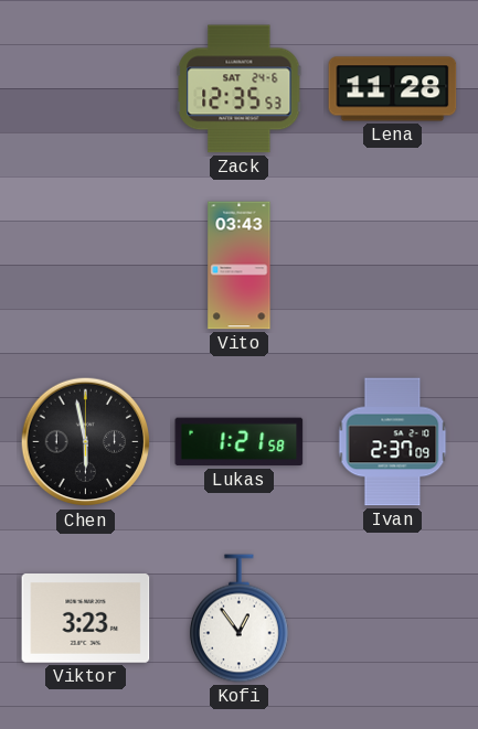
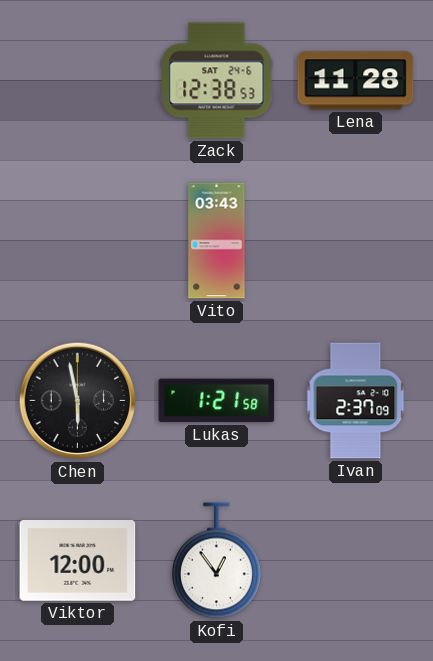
Zack: 12:35 -> 12:38 (217, 81)
Viktor: 3:23 -> 12:00 (78, 561)
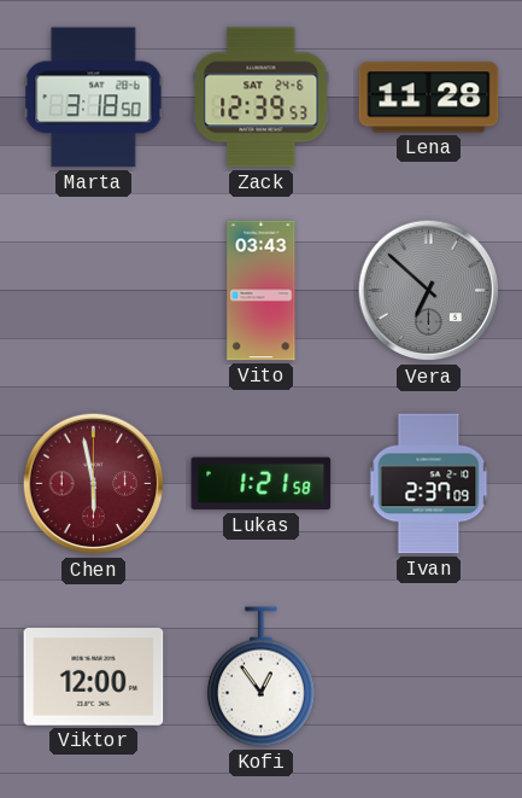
Marta: none -> 3:18 (94, 98)
Zack: 12:38 -> 12:39 (262, 98)
Vera: none -> 6:52 (429, 291)
Chen dial: black -> burgundy (94, 484)
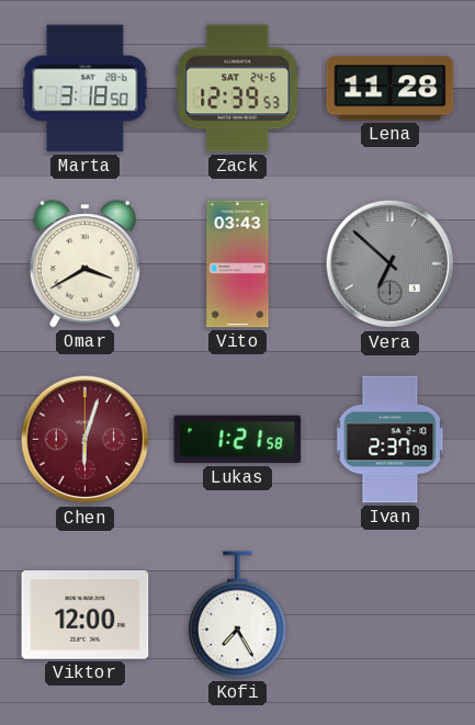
Omar: none -> 3:40 (84, 264)
Chen: 5:58 -> 6:03 (86, 440)
Kofi: 12:54 -> 7:25 (237, 615)
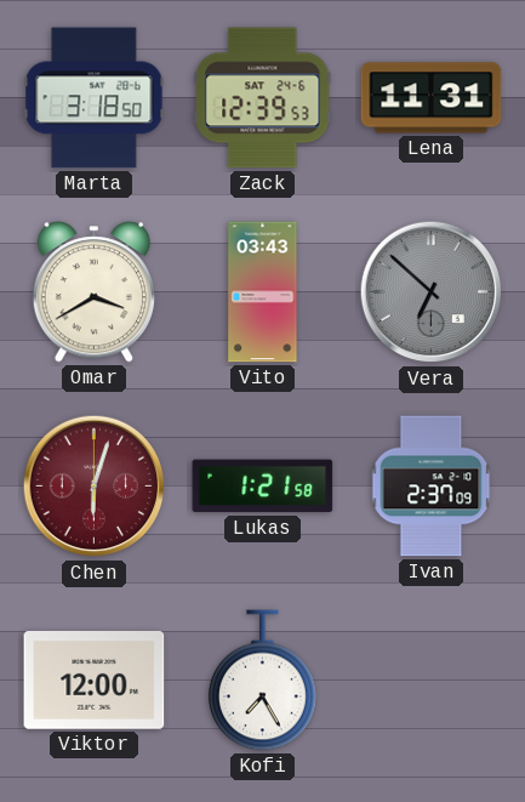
Lena: 11:28 -> 11:31 (432, 98)
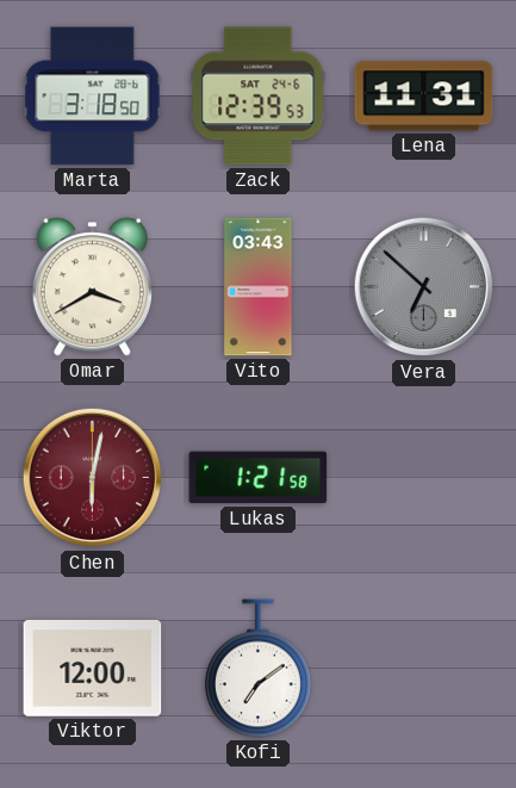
Chen: 6:03 -> 6:02 (93, 478)
Ivan: 2:37 -> none (432, 487)
Kofi: 7:25 -> 7:09 (257, 669)
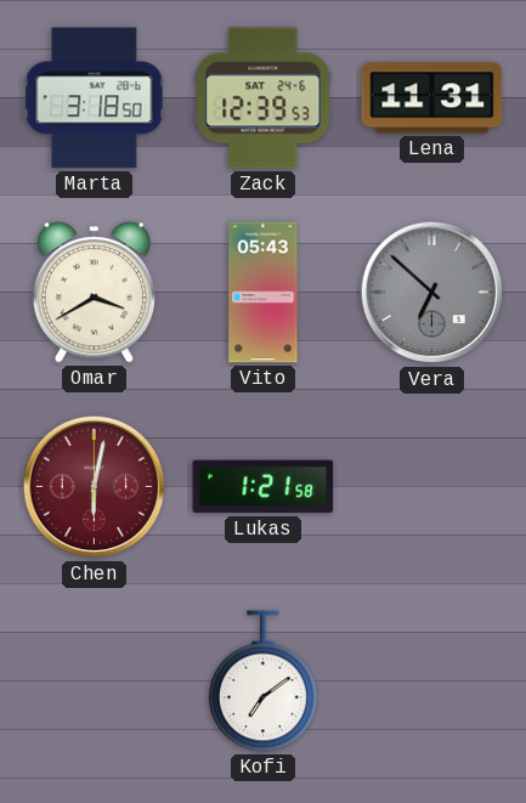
Vito: 03:43 -> 05:43 (264, 293)
Viktor: 12:00 -> none (93, 669)
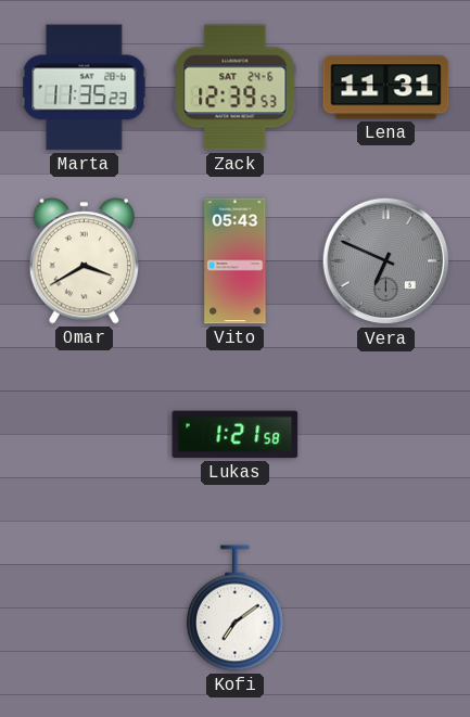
Marta: 3:18 -> 11:35 (85, 88)
Vera: 6:52 -> 6:49 (386, 261)
Chen: 6:02 -> none (95, 487)
